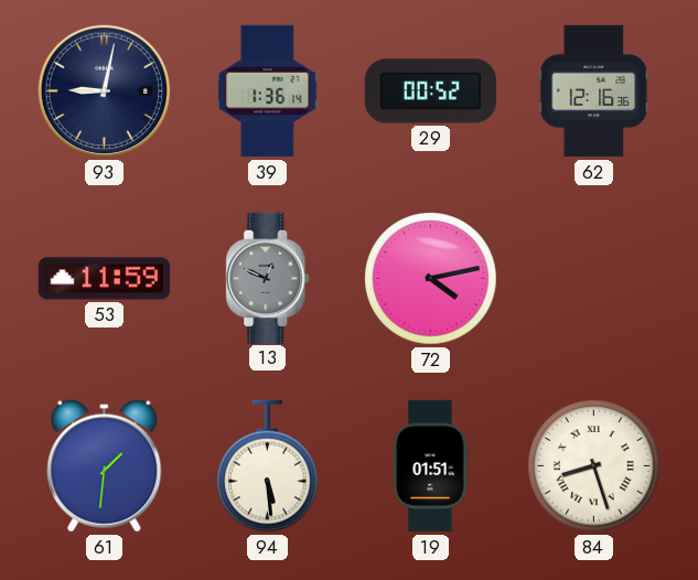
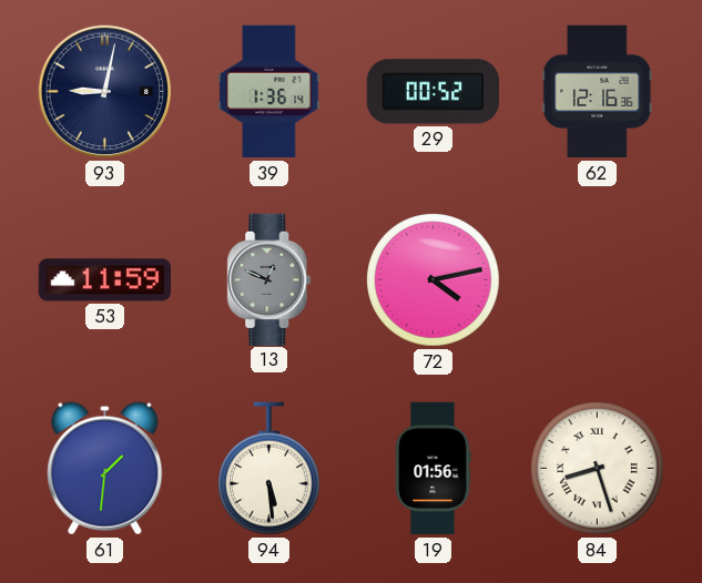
19: 01:51 -> 01:56 (433, 469)
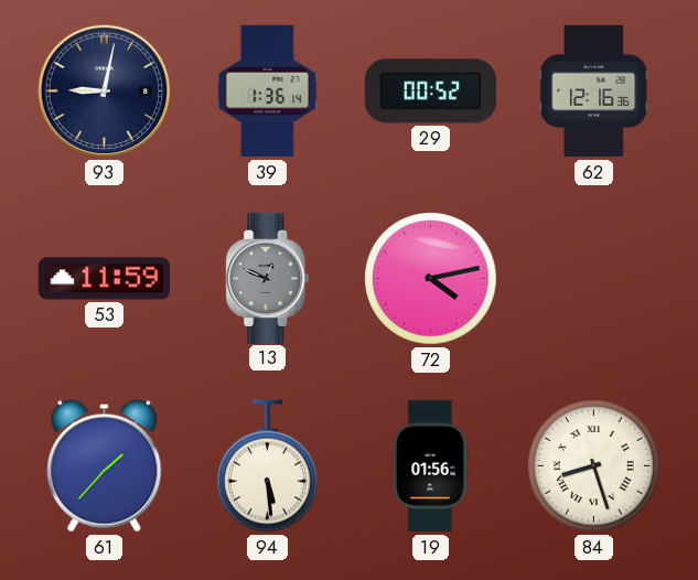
61: 1:31 -> 1:37 (105, 466)
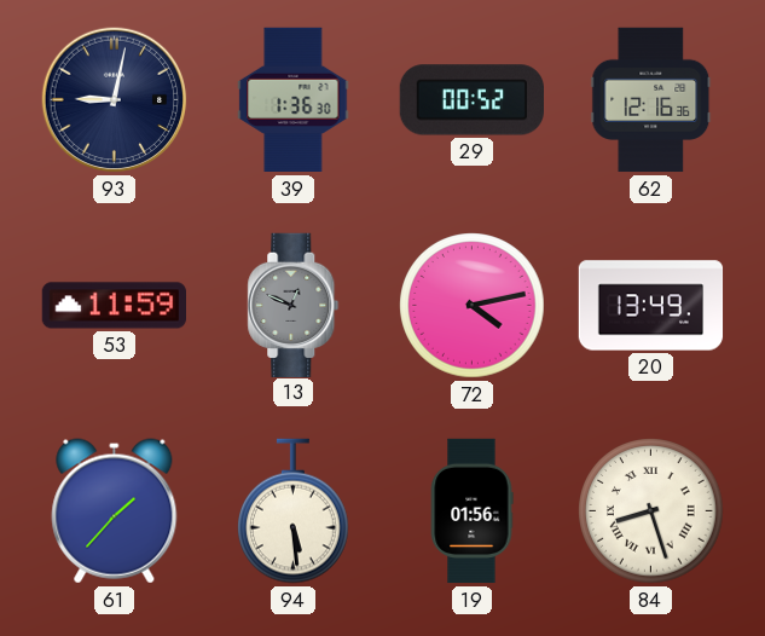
39: 1:36:14 -> 1:36:30 (294, 100)
20: none -> 13:49 (651, 306)
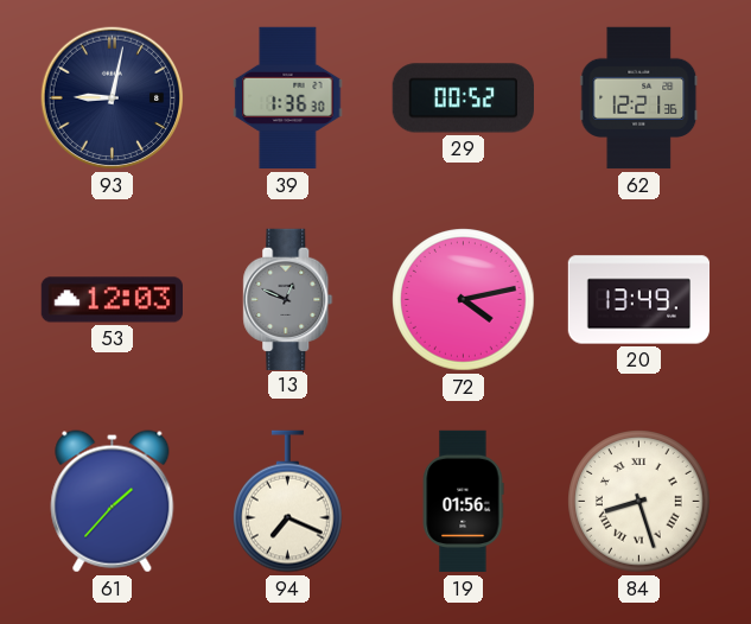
62: 12:16 -> 12:21 (639, 98)
53: 11:59 -> 12:03 (113, 300)
94: 5:29 -> 7:19 (288, 502)
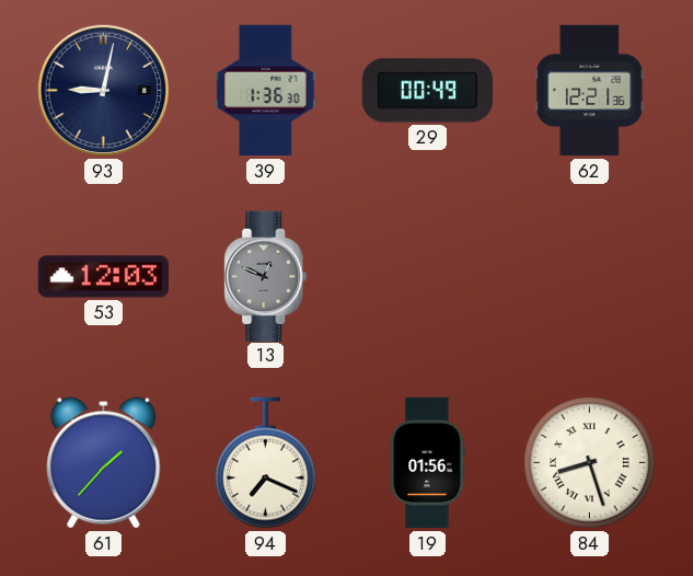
29: 00:52 -> 00:49 (427, 91)
72: 4:13 -> none (464, 300)
20: 13:49 -> none (639, 300)
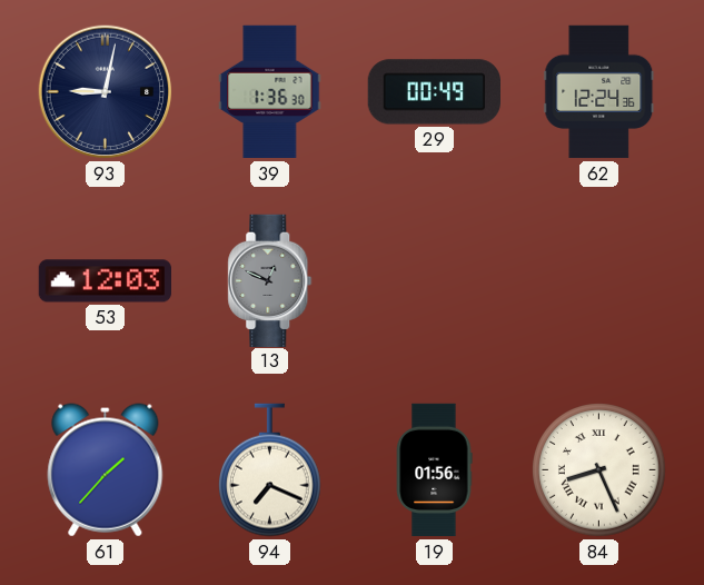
62: 12:21 -> 12:24 (599, 92)
84: 8:27 -> 8:26 (599, 470)
